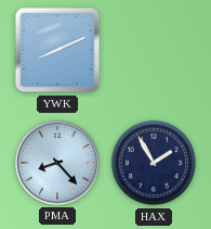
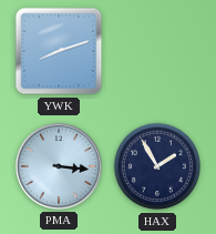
YWK: 8:11 -> 8:12 (59, 51)
PMA: 8:23 -> 3:16 (59, 166)
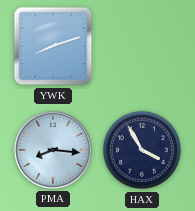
PMA: 3:16 -> 8:16 (53, 150)
HAX: 1:55 -> 3:55 (142, 150)
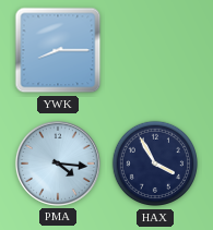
YWK: 8:12 -> 8:15 (58, 50)
PMA: 8:16 -> 4:16 (58, 164)
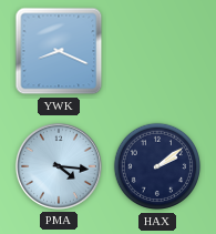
YWK: 8:15 -> 8:19 (59, 51)
HAX: 3:55 -> 2:09 (157, 166)
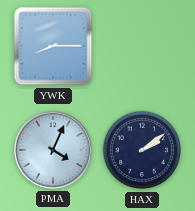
YWK: 8:19 -> 8:15 (53, 46)
PMA: 4:16 -> 4:04 (53, 150)
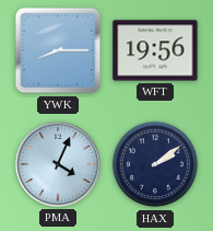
WFT: none -> 19:56 (155, 50)
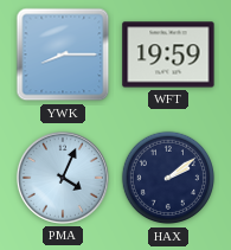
WFT: 19:56 -> 19:59 (168, 55)
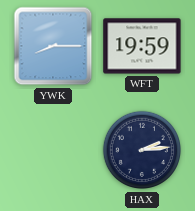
PMA: 4:04 -> none (63, 178)
HAX: 2:09 -> 2:14 (142, 150)
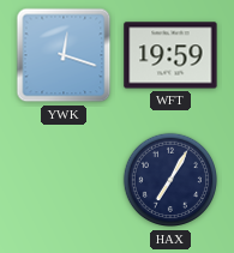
YWK: 8:15 -> 12:18 (64, 55)
HAX: 2:14 -> 7:05 (170, 180)
